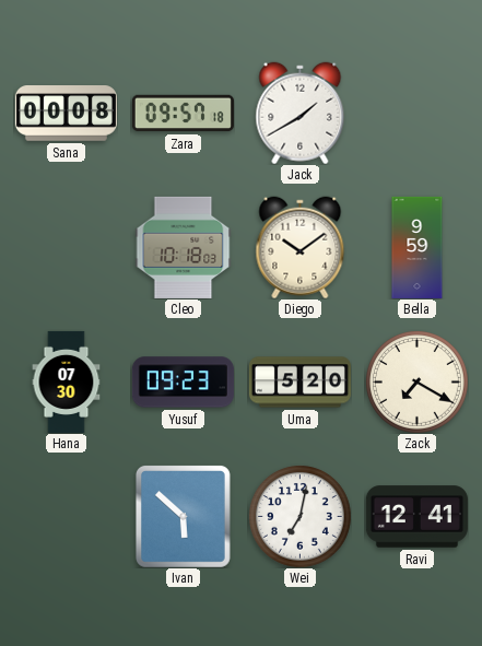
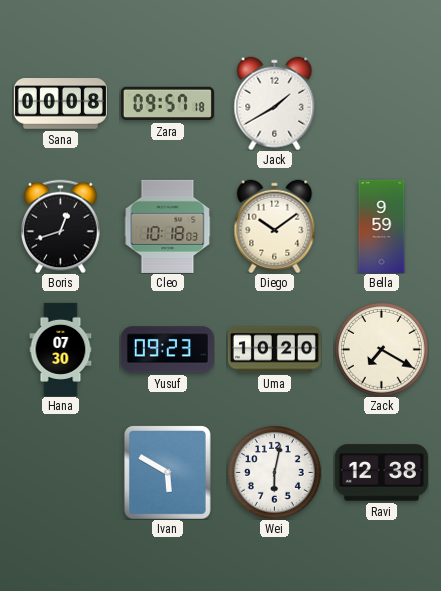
Boris: none -> 12:42 (61, 226)
Uma: 5:20 -> 10:20 (274, 350)
Ivan: 5:52 -> 5:50 (167, 472)
Wei: 7:02 -> 6:02 (274, 472)
Ravi: 12:41 -> 12:38 (381, 473)
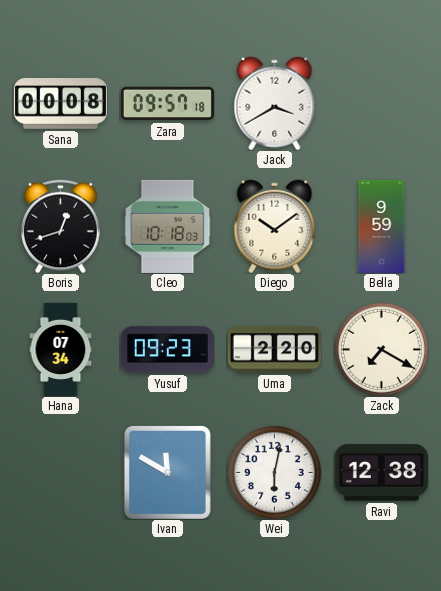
Jack: 1:40 -> 3:40 (275, 103)
Hana: 07:30 -> 07:34 (61, 349)
Uma: 10:20 -> 2:20 (274, 350)
Ivan: 5:50 -> 11:50 (167, 472)
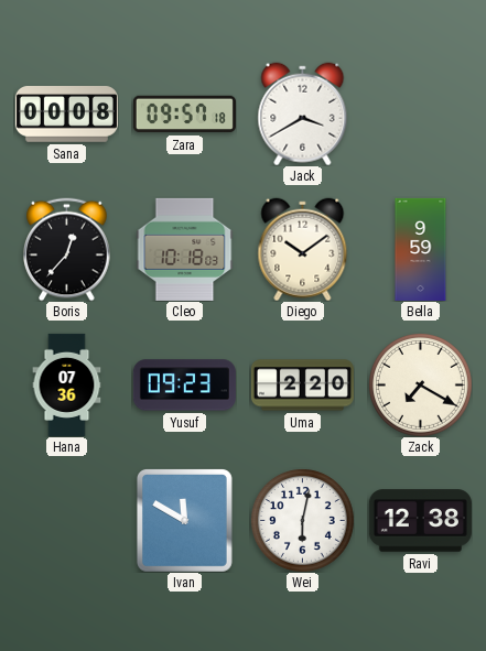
Boris: 12:42 -> 12:37 (67, 249)
Hana: 07:34 -> 07:36 (67, 384)
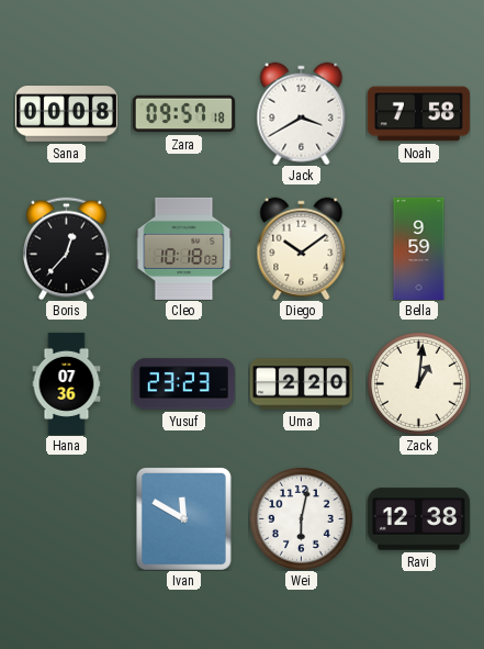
Noah: none -> 7:58 (418, 114)
Yusuf: 09:23 -> 23:23 (183, 384)
Zack: 7:20 -> 1:01 (418, 383)
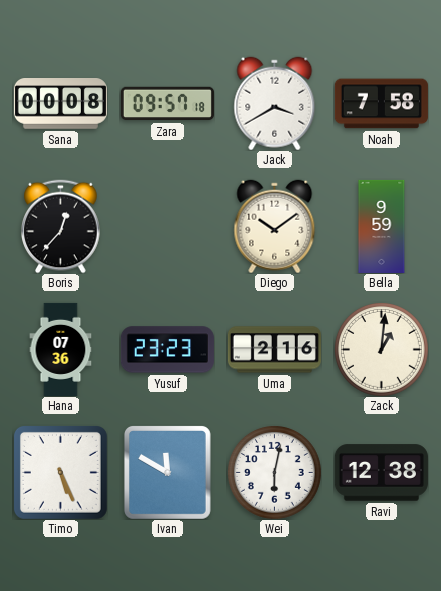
Cleo: 10:18 -> none (184, 248)
Uma: 2:20 -> 2:16 (274, 350)
Timo: none -> 5:26 (60, 472)
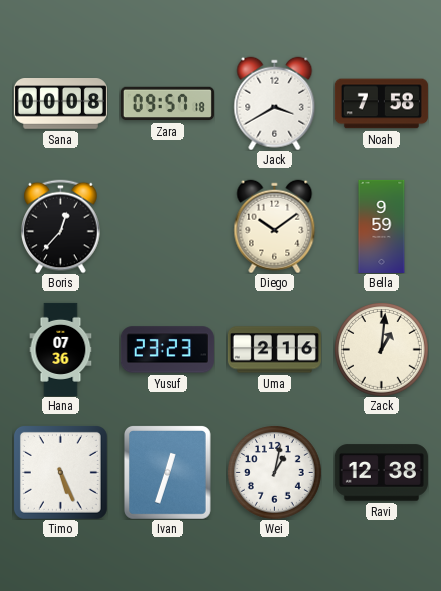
Ivan: 11:50 -> 12:33 (167, 472)
Wei: 6:02 -> 1:02 (274, 472)
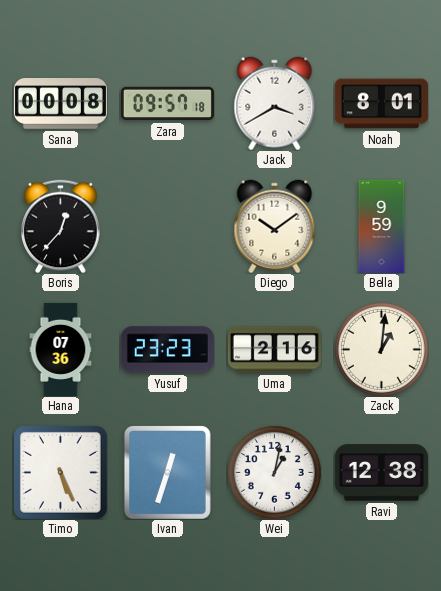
Noah: 7:58 -> 8:01 (381, 104)
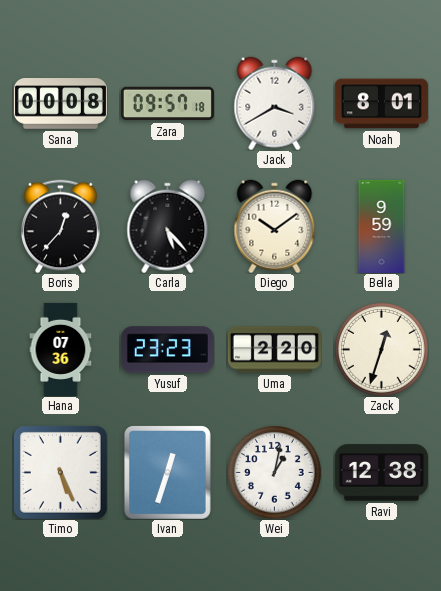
Carla: none -> 5:23 (168, 226)
Uma: 2:16 -> 2:20 (274, 350)
Zack: 1:01 -> 12:33 (381, 349)
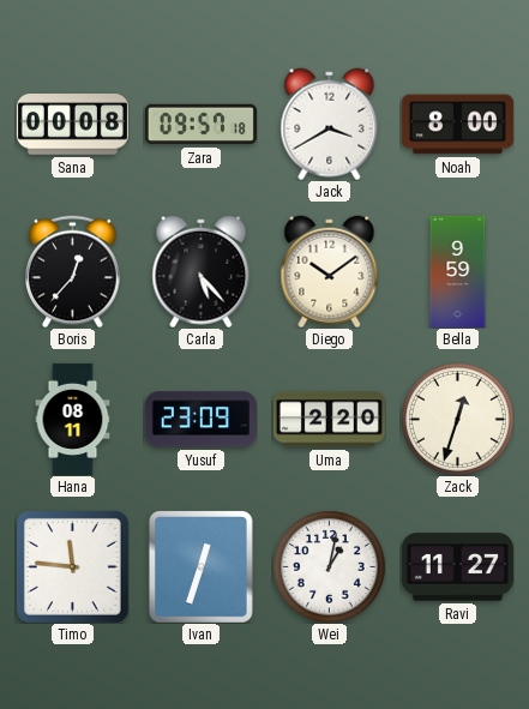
Noah: 8:01 -> 8:00 (457, 125)
Hana: 07:36 -> 08:11 (73, 419)
Yusuf: 23:23 -> 23:09 (200, 420)
Timo: 5:26 -> 11:46 (72, 566)
Ravi: 12:38 -> 11:27 (457, 567)
